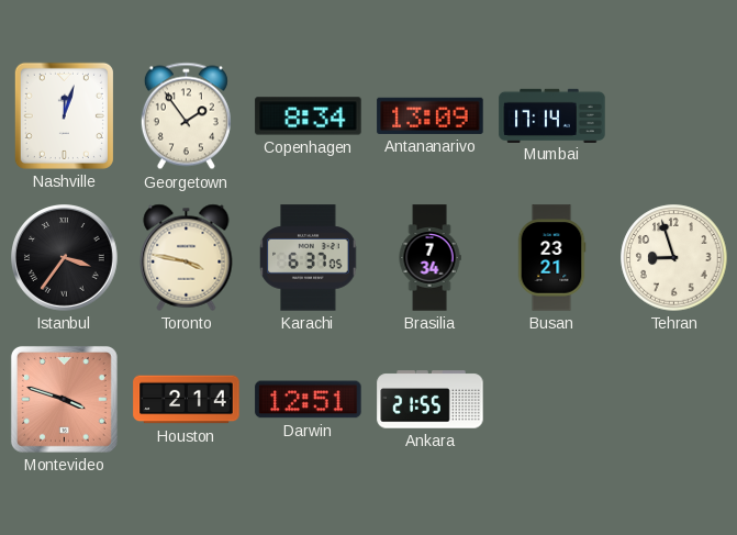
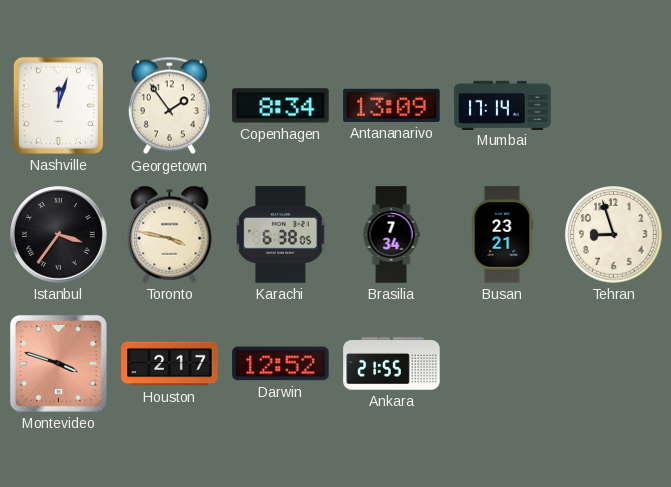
Karachi: 6:37 -> 6:38 (281, 235)
Houston: 2:14 -> 2:17 (170, 364)
Darwin: 12:51 -> 12:52 (281, 364)
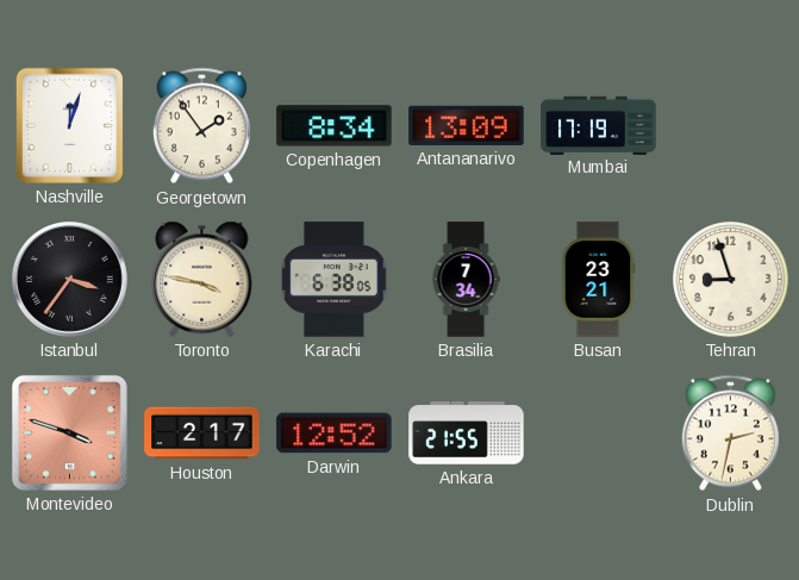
Mumbai: 17:14 -> 17:19 (599, 125)
Dublin: none -> 2:32 (730, 434)
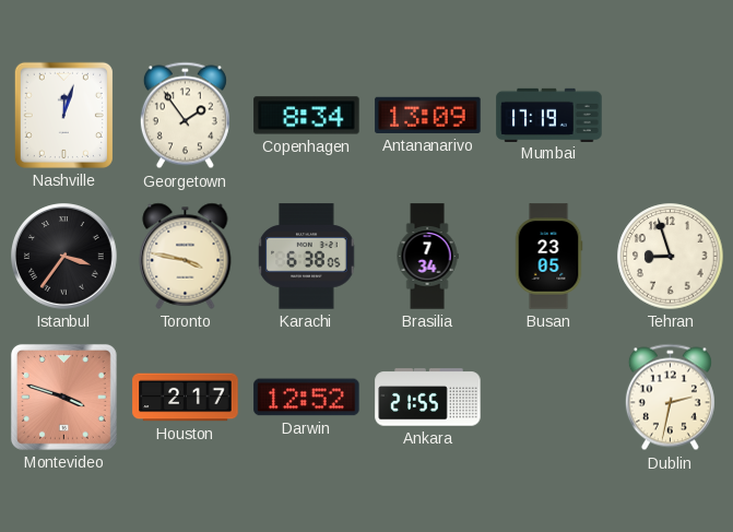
Busan: 23:21 -> 23:05 (548, 257)
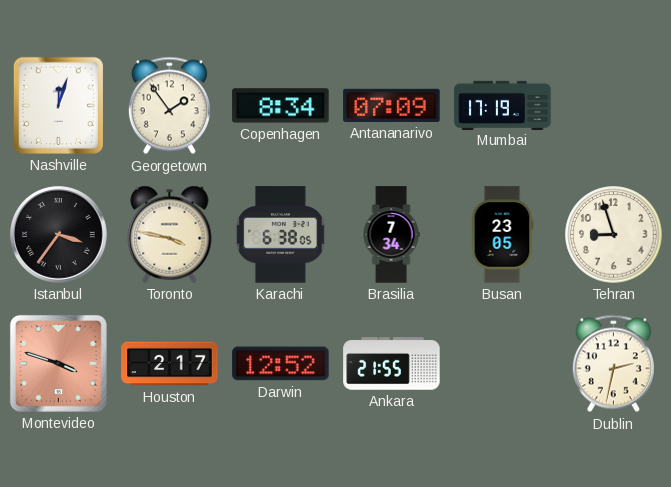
Antananarivo: 13:09 -> 07:09 (392, 105)
